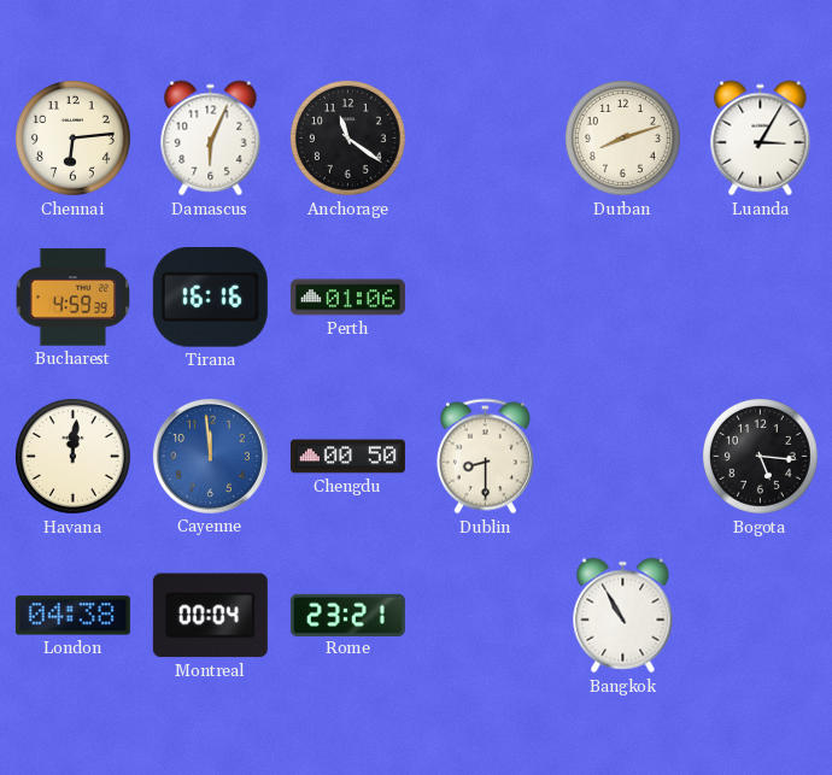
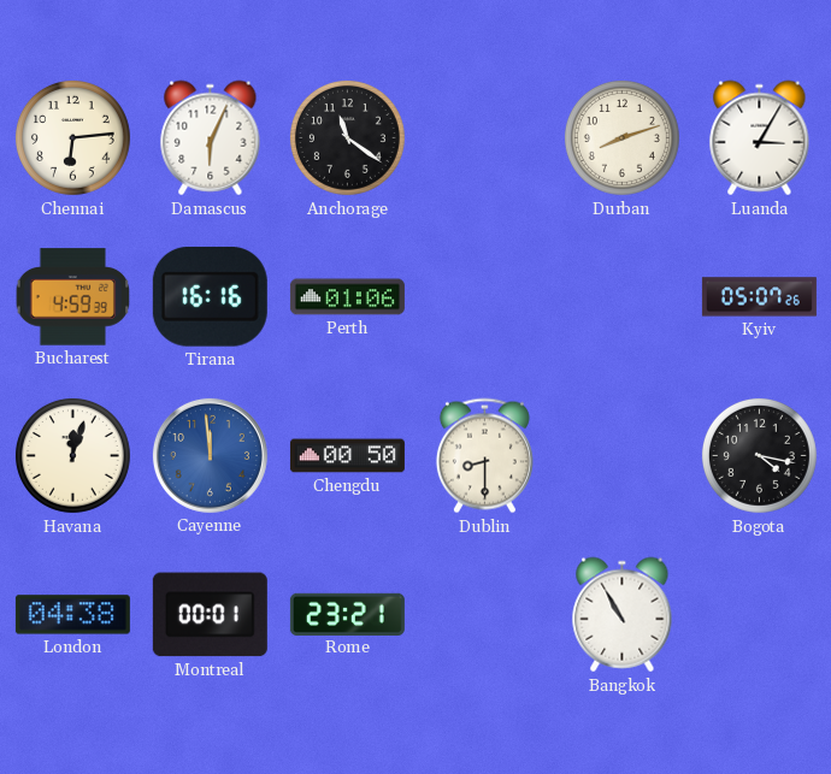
Kyiv: none -> 05:07 (759, 297)
Havana: 12:01 -> 12:03 (72, 455)
Bogota: 5:16 -> 4:17 (759, 455)
Montreal: 00:04 -> 00:01 (210, 615)
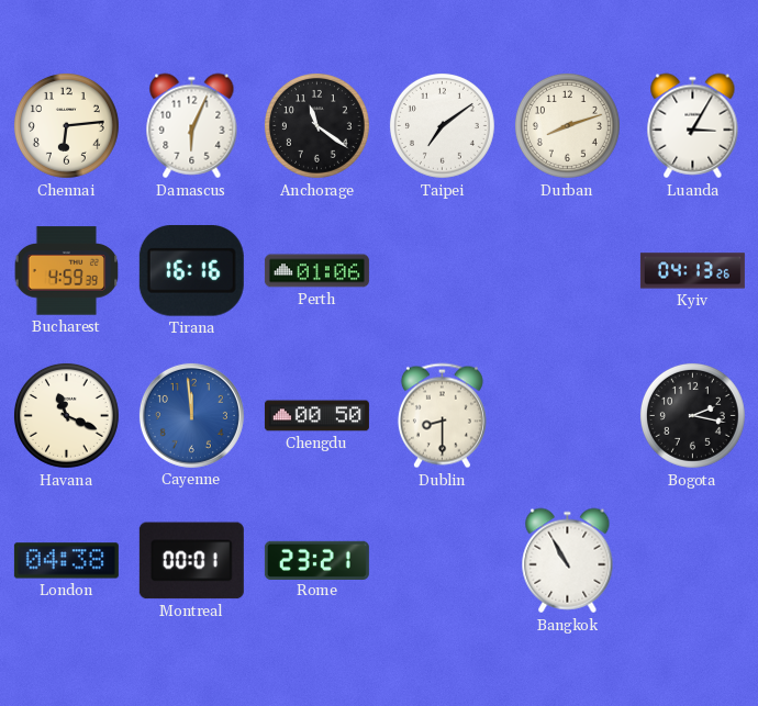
Taipei: none -> 7:09 (442, 125)
Kyiv: 05:07 -> 04:13 (692, 271)
Havana: 12:03 -> 11:19 (66, 415)
Bogota: 4:17 -> 2:17 (692, 415)
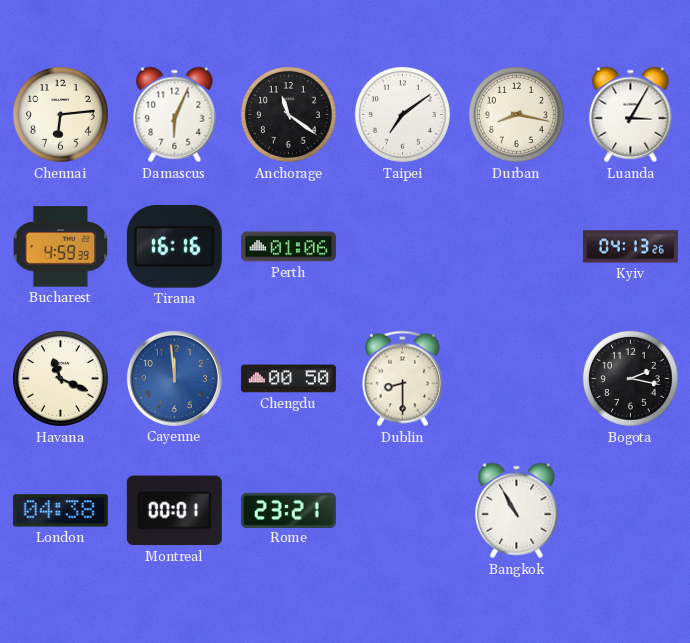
Durban: 8:12 -> 8:17 (516, 114)
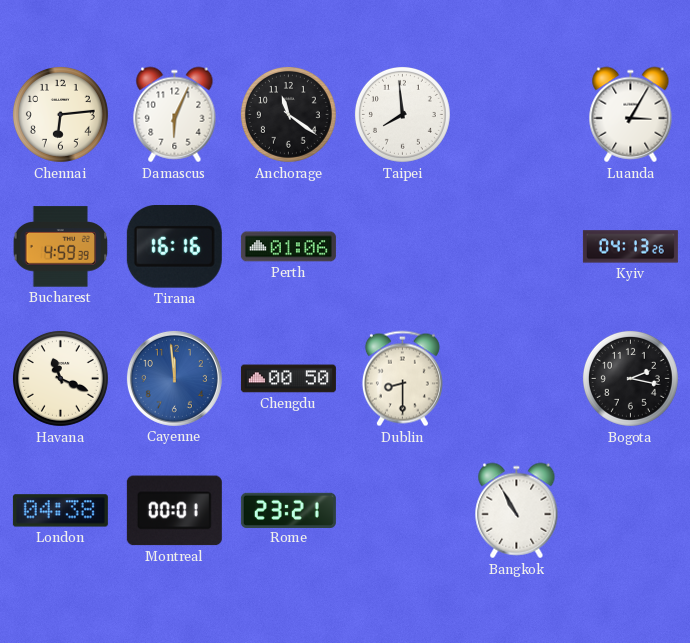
Taipei: 7:09 -> 7:59 (402, 114)
Durban: 8:17 -> none (516, 114)
